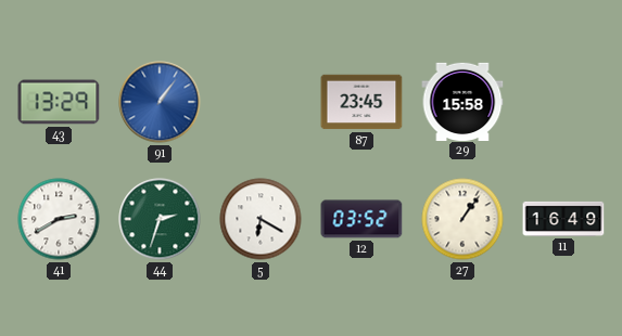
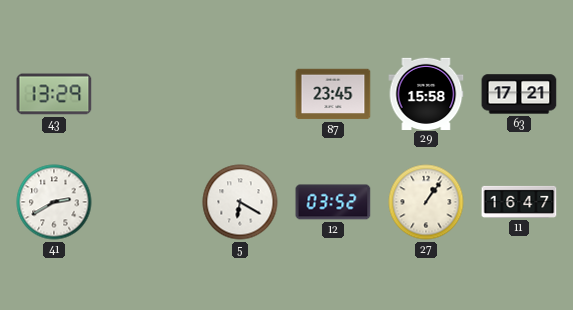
91: 1:06 -> none (160, 102)
63: none -> 17:21 (519, 94)
44: 2:33 -> none (160, 219)
11: 16:49 -> 16:47 (519, 202)
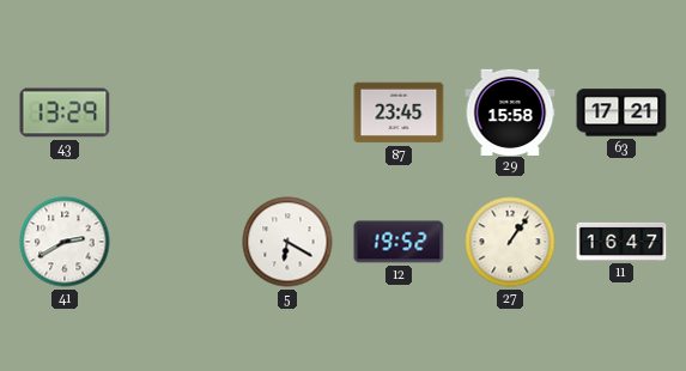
12: 03:52 -> 19:52 (399, 242)
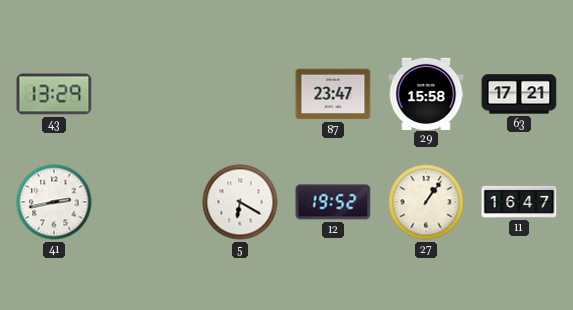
87: 23:45 -> 23:47 (333, 94)
41: 2:40 -> 2:43 (54, 202)
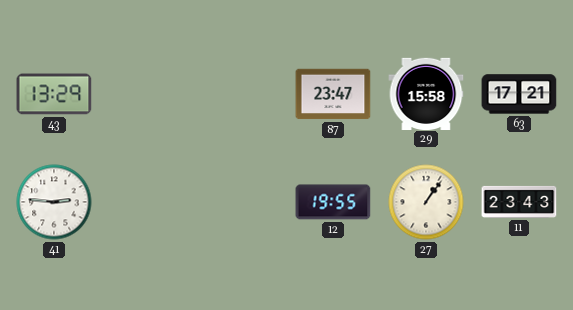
41: 2:43 -> 2:46 (54, 202)
5: 6:20 -> none (240, 202)
12: 19:52 -> 19:55 (333, 202)
11: 16:47 -> 23:43 (519, 202)
